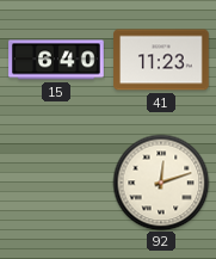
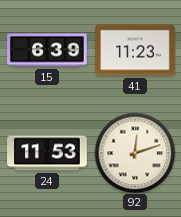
15: 6:40 -> 6:39 (47, 50)
24: none -> 11:53 (47, 153)
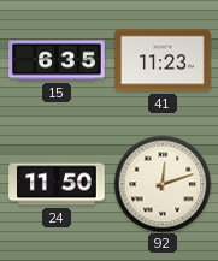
15: 6:39 -> 6:35 (57, 60)
24: 11:53 -> 11:50 (57, 184)
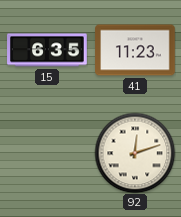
24: 11:50 -> none (57, 184)
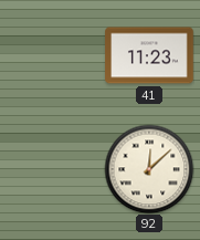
15: 6:35 -> none (47, 50)
92: 12:12 -> 12:08 (149, 169)
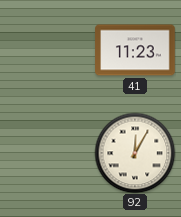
92: 12:08 -> 12:05 (135, 153)
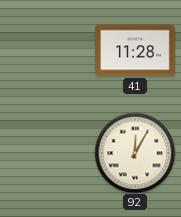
41: 11:23 -> 11:28 (135, 50)
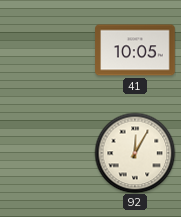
41: 11:28 -> 10:05 (135, 50)
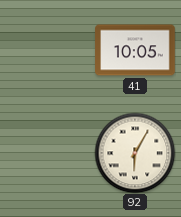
92: 12:05 -> 6:05 (135, 153)
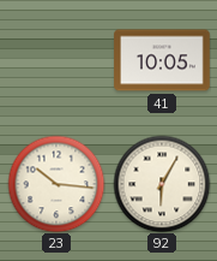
23: none -> 10:16 (56, 184)
